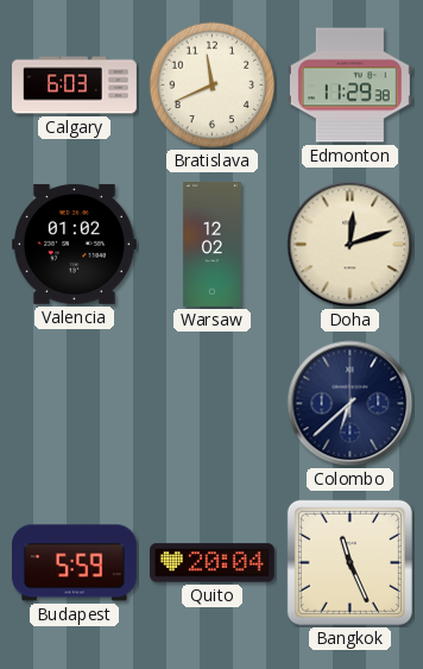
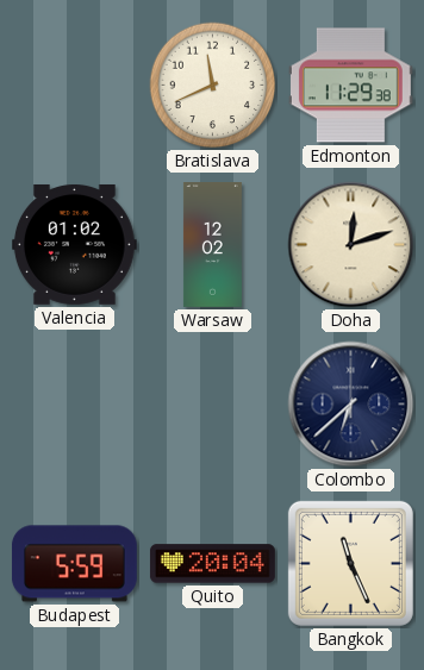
Calgary: 6:03 -> none (75, 86)
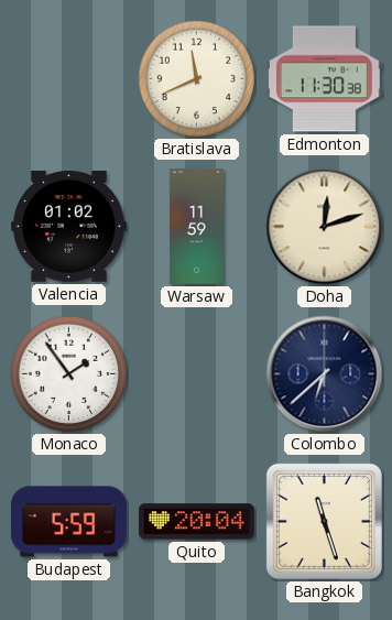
Edmonton: 11:29 -> 11:30 (324, 79)
Warsaw: 12:02 -> 11:59 (196, 227)
Monaco: none -> 1:54 (69, 374)
Bangkok: 11:26 -> 11:27 (324, 521)
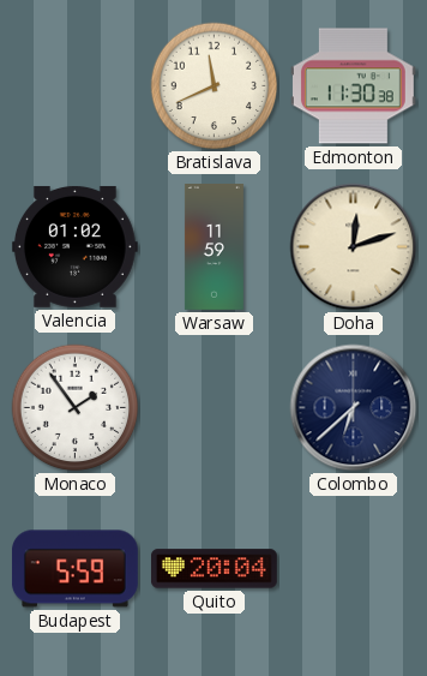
Bangkok: 11:27 -> none (324, 521)
